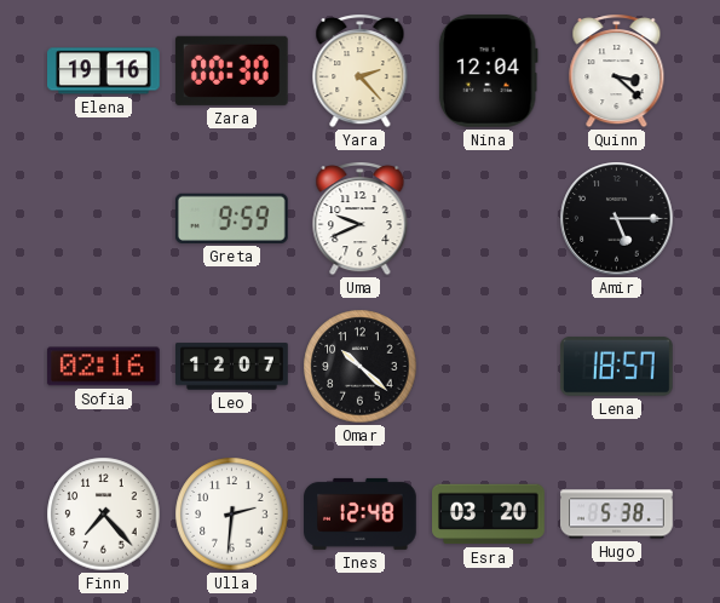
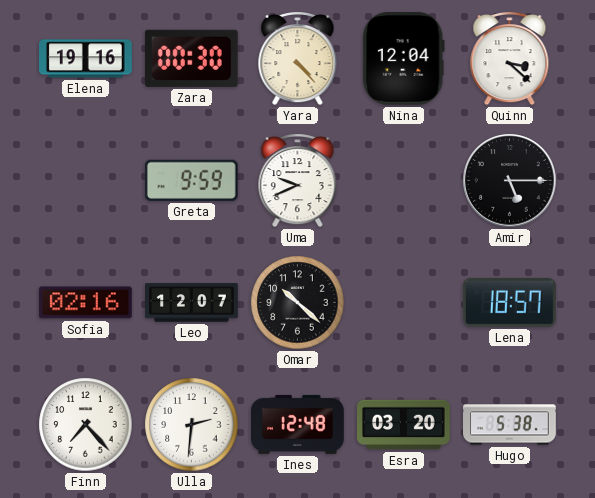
Yara: 2:23 -> 4:23 (298, 59)
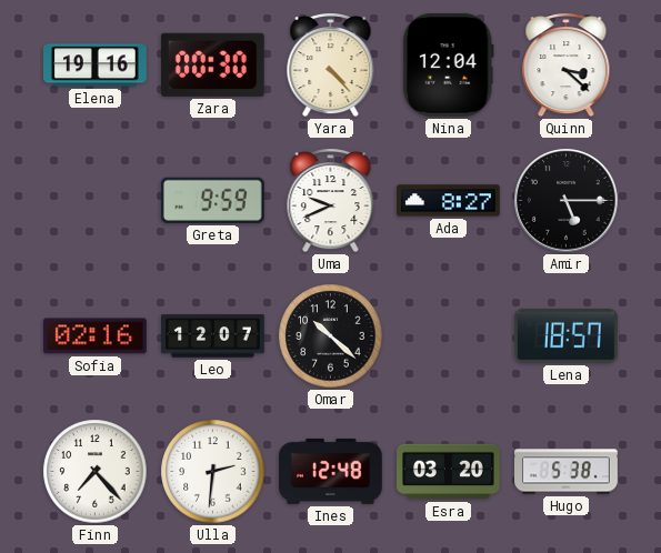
Ada: none -> 8:27 (449, 201)
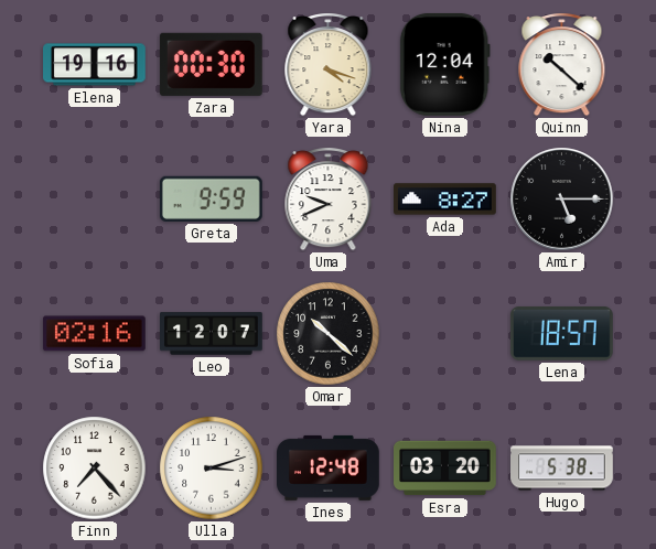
Yara: 4:23 -> 4:18 (329, 65)
Quinn: 3:22 -> 10:22 (562, 65)
Ulla: 2:31 -> 3:12 (212, 469)
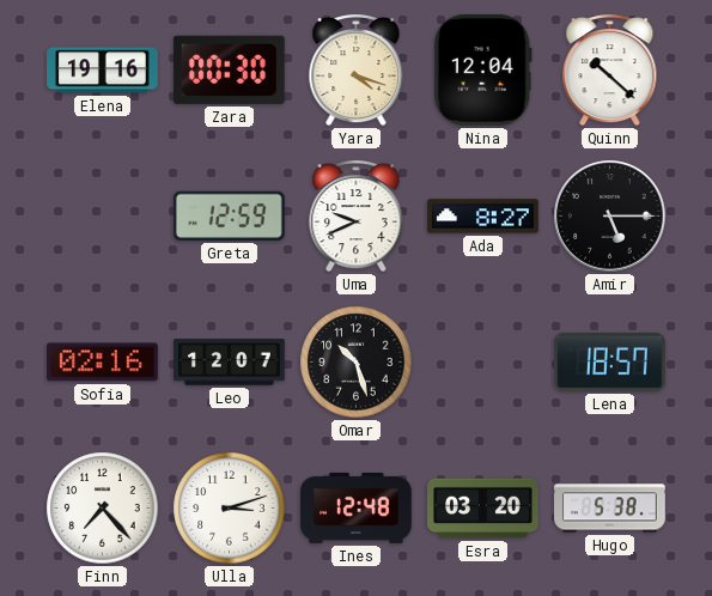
Greta: 9:59 -> 12:59 (229, 215)
Omar: 10:22 -> 10:27 (357, 363)
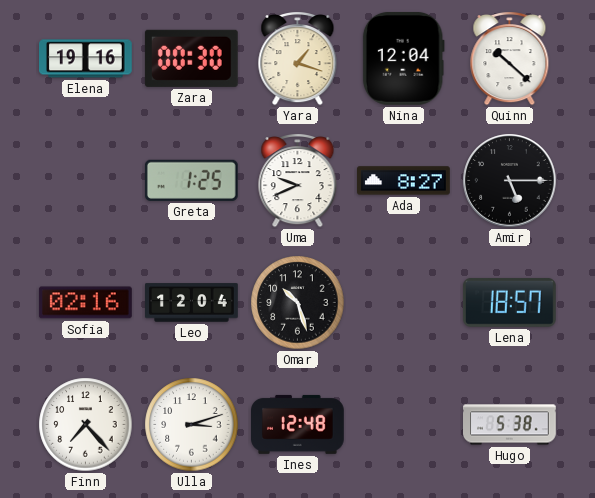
Yara: 4:18 -> 1:18 (298, 59)
Greta: 12:59 -> 1:25 (191, 180)
Leo: 12:07 -> 12:04 (192, 303)
Esra: 03:20 -> none (483, 509)
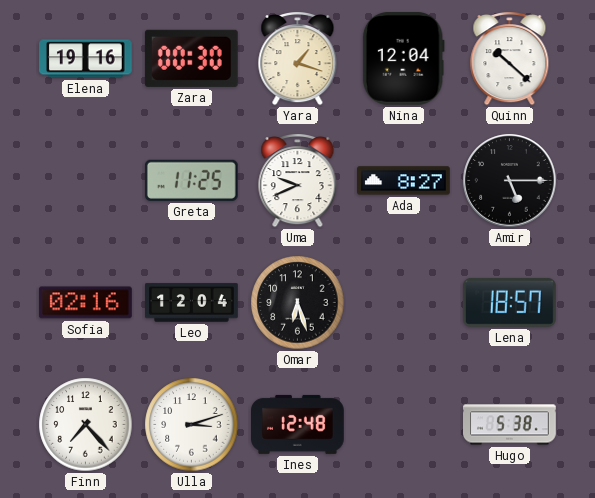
Greta: 1:25 -> 11:25 (191, 180)
Omar: 10:27 -> 6:27 (298, 303)
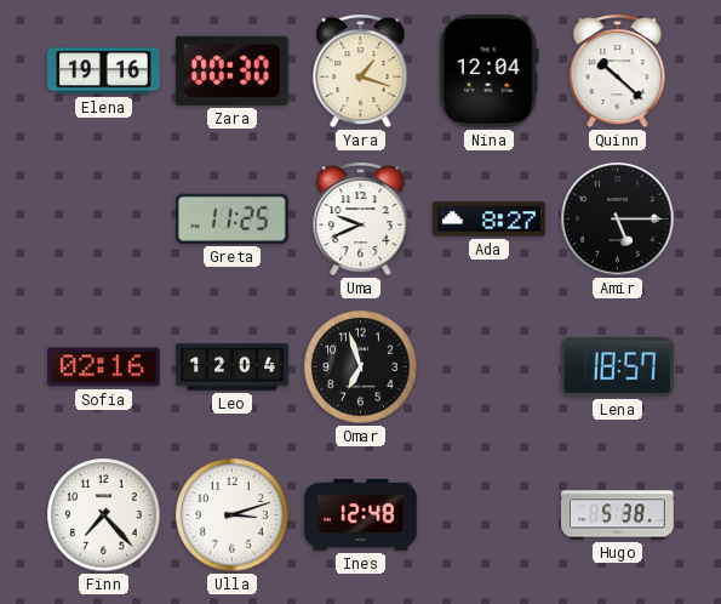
Omar: 6:27 -> 6:57 (361, 367)
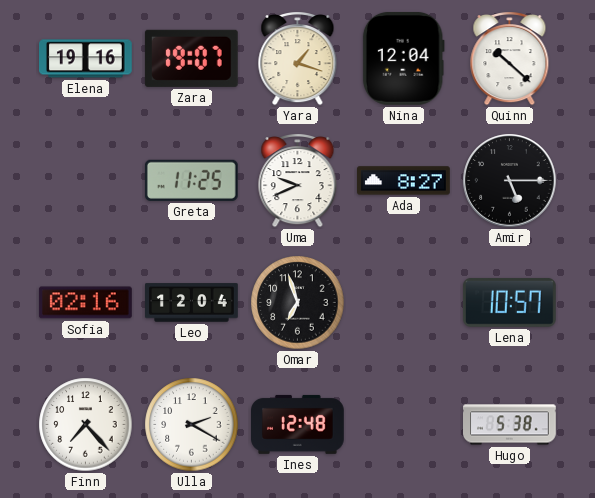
Zara: 00:30 -> 19:07 (191, 58)
Lena: 18:57 -> 10:57 (509, 302)
Ulla: 3:12 -> 2:20 (192, 425)
